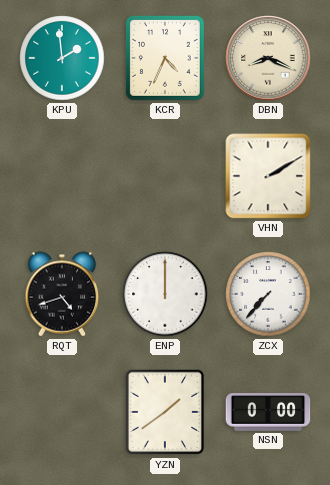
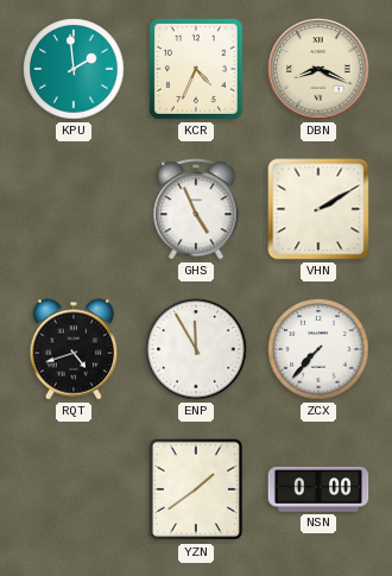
GHS: none -> 4:56 (196, 209)
ENP: 12:00 -> 11:55 (196, 349)
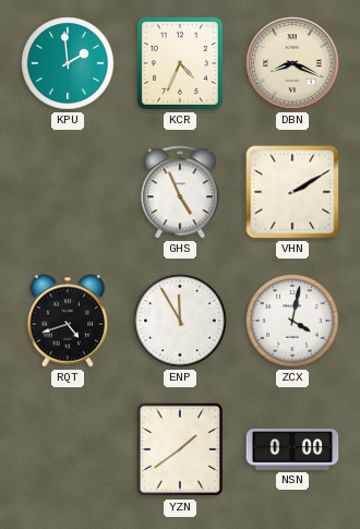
ZCX: 7:37 -> 4:02 (292, 321)
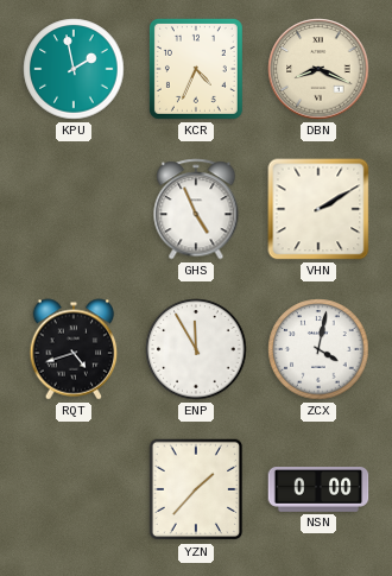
KPU: 1:59 -> 1:58 (74, 69)
YZN: 1:39 -> 1:37 (196, 489)
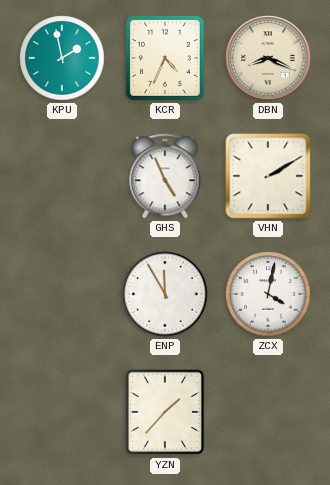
RQT: 4:42 -> none (74, 349)
NSN: 0:00 -> none (318, 490)
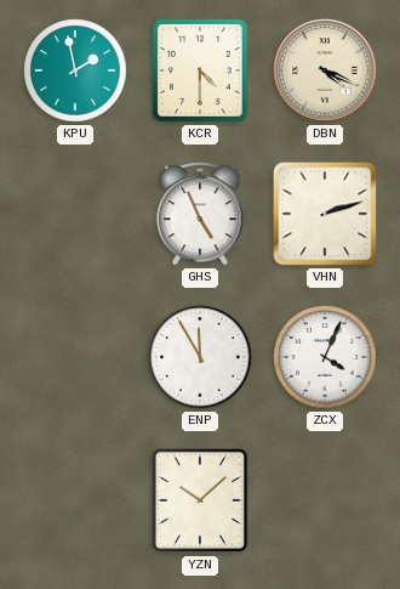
KCR: 4:34 -> 4:30 (200, 70)
DBN: 8:19 -> 4:19 (325, 70)
VHN: 2:10 -> 2:12 (325, 214)
ZCX: 4:02 -> 4:04 (325, 357)
YZN: 1:37 -> 10:08 (200, 500)
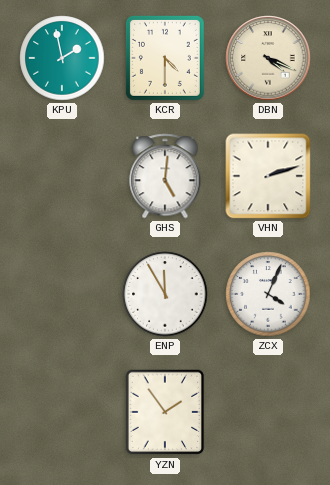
GHS: 4:56 -> 5:01 (165, 176)
YZN: 10:08 -> 1:54 (165, 412)
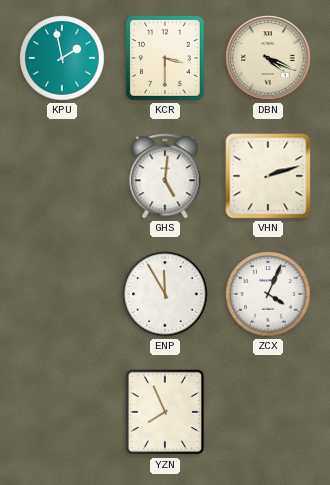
KCR: 4:30 -> 3:30 (165, 58)
YZN: 1:54 -> 7:56 (165, 412)
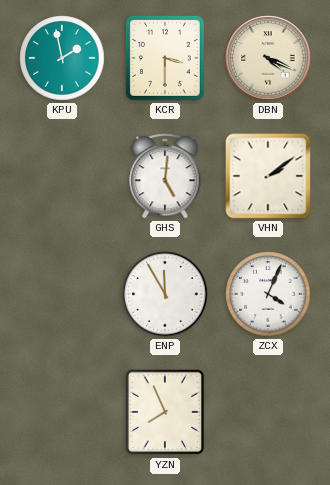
VHN: 2:12 -> 2:09 (268, 176)
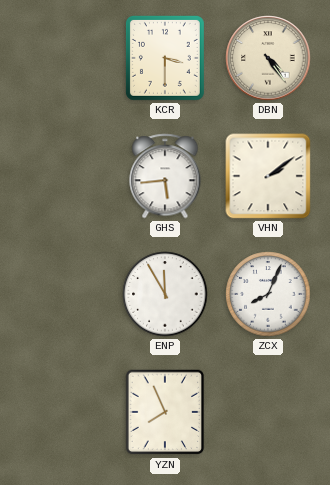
KPU: 1:58 -> none (62, 58)
DBN: 4:19 -> 4:24 (268, 58)
GHS: 5:01 -> 5:44 (165, 176)
ZCX: 4:04 -> 8:04 (268, 294)
